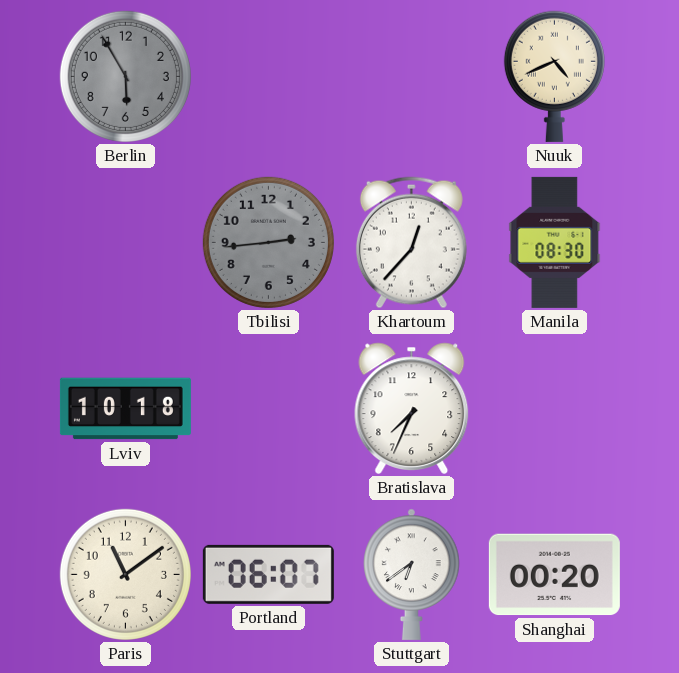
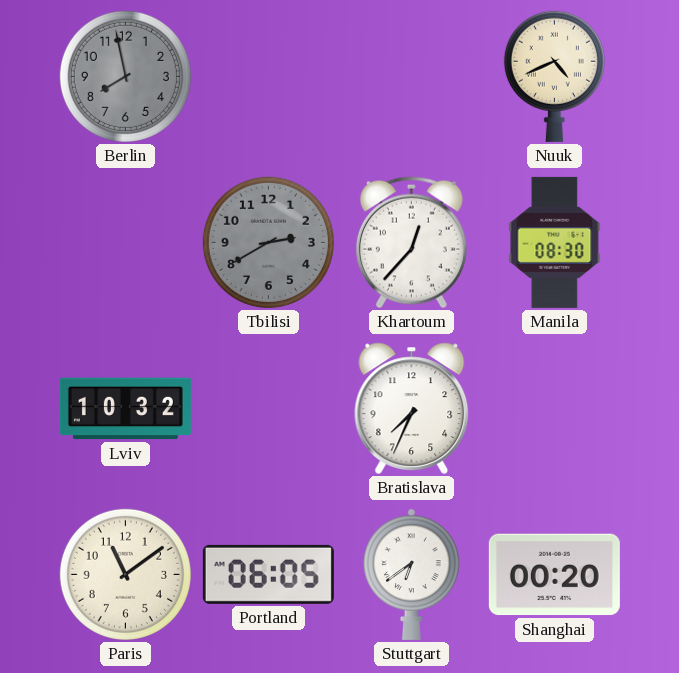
Berlin: 5:55 -> 7:58 (125, 76)
Tbilisi: 2:44 -> 2:40 (268, 242)
Lviv: 10:18 -> 10:32 (125, 409)
Portland: 06:07 -> 06:05 (268, 574)
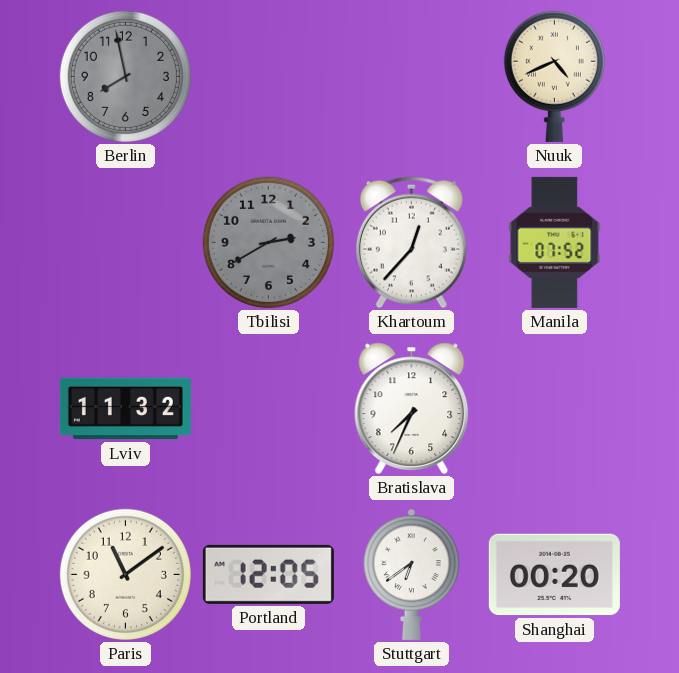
Manila: 08:30 -> 07:52 (555, 242)
Lviv: 10:32 -> 11:32 (125, 409)
Portland: 06:05 -> 12:05 (268, 574)
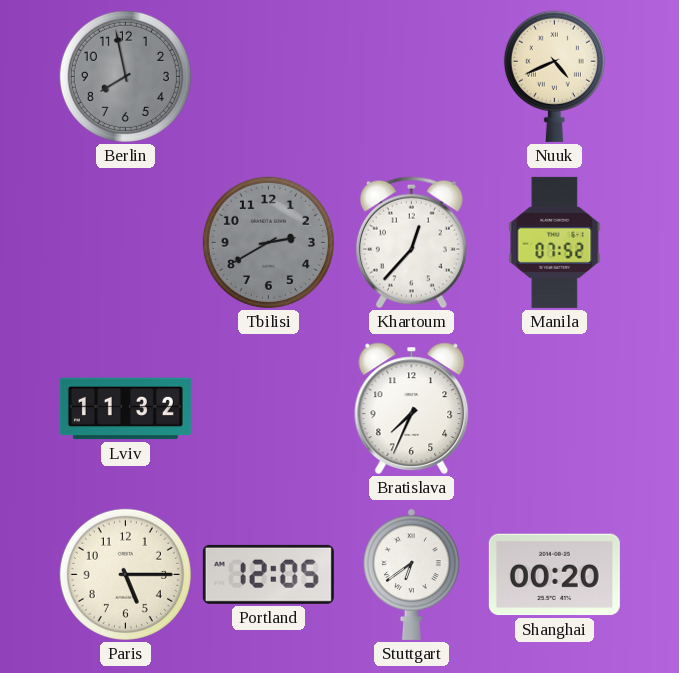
Paris: 11:09 -> 5:15 (125, 574)
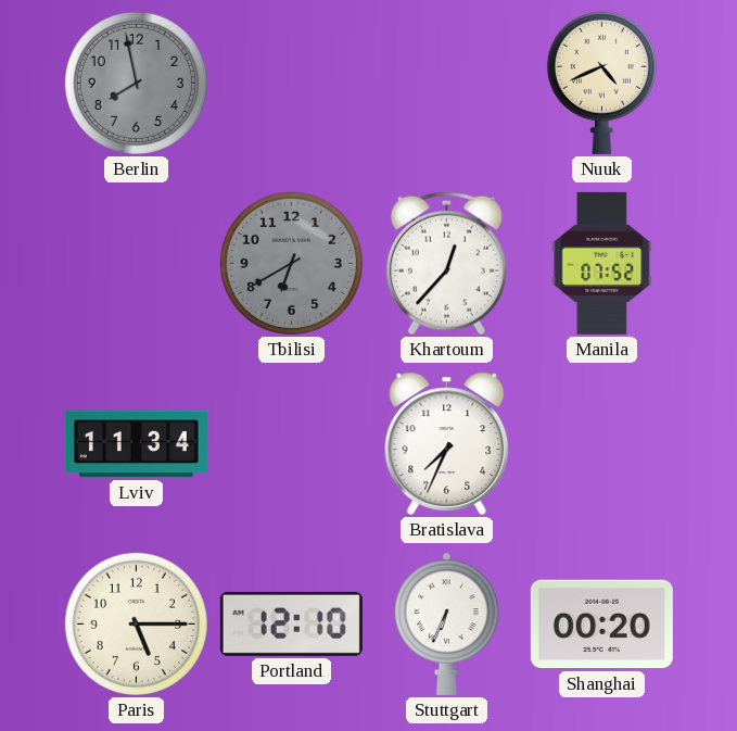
Tbilisi: 2:40 -> 6:40 (291, 263)
Lviv: 11:32 -> 11:34 (136, 444)
Portland: 12:05 -> 12:10 (291, 623)
Stuttgart: 6:39 -> 6:34 (447, 623)
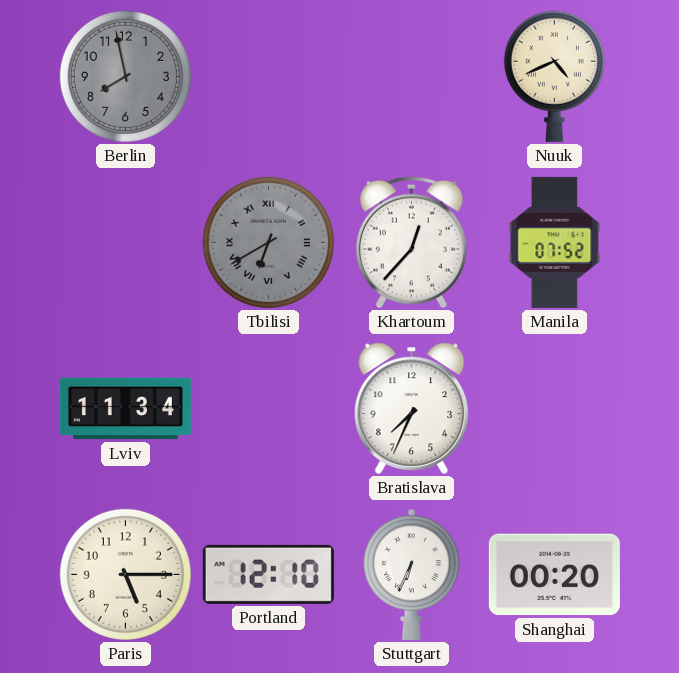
Tbilisi numerals: Arabic -> Roman (268, 242)
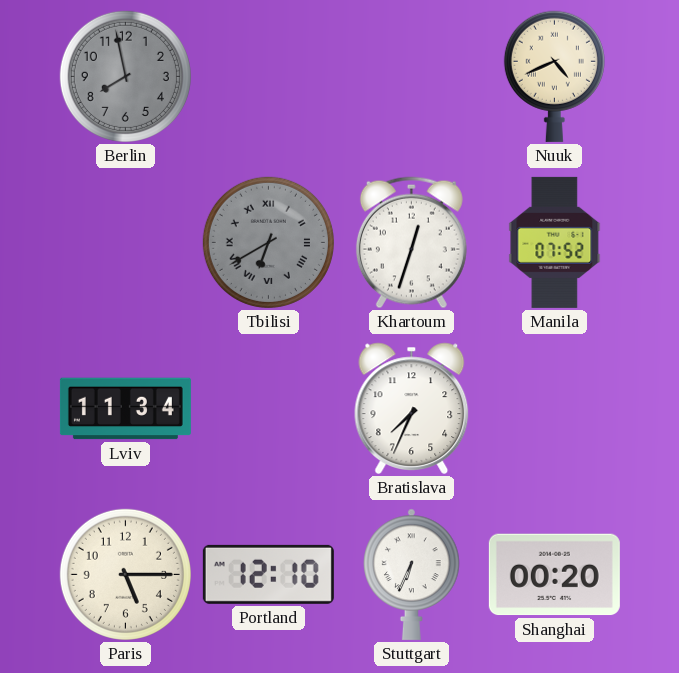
Khartoum: 12:37 -> 12:33 (411, 243)
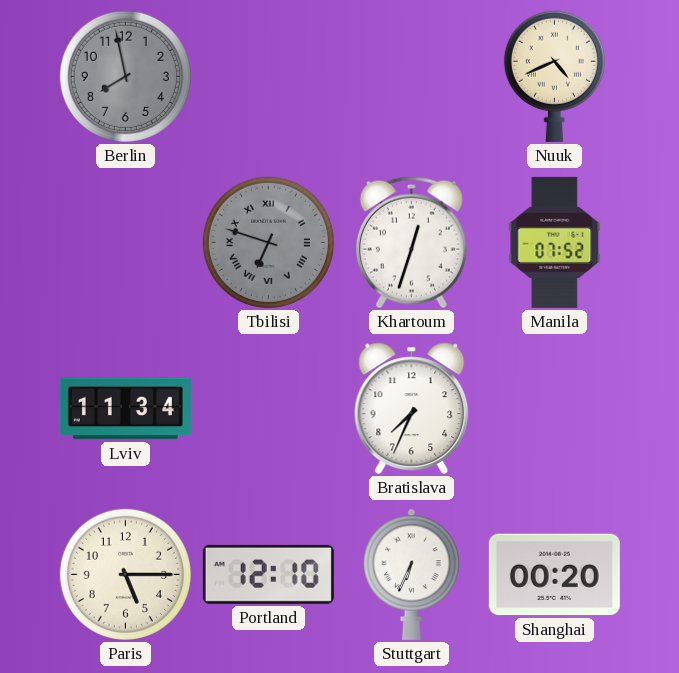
Tbilisi: 6:40 -> 6:48 (268, 242)
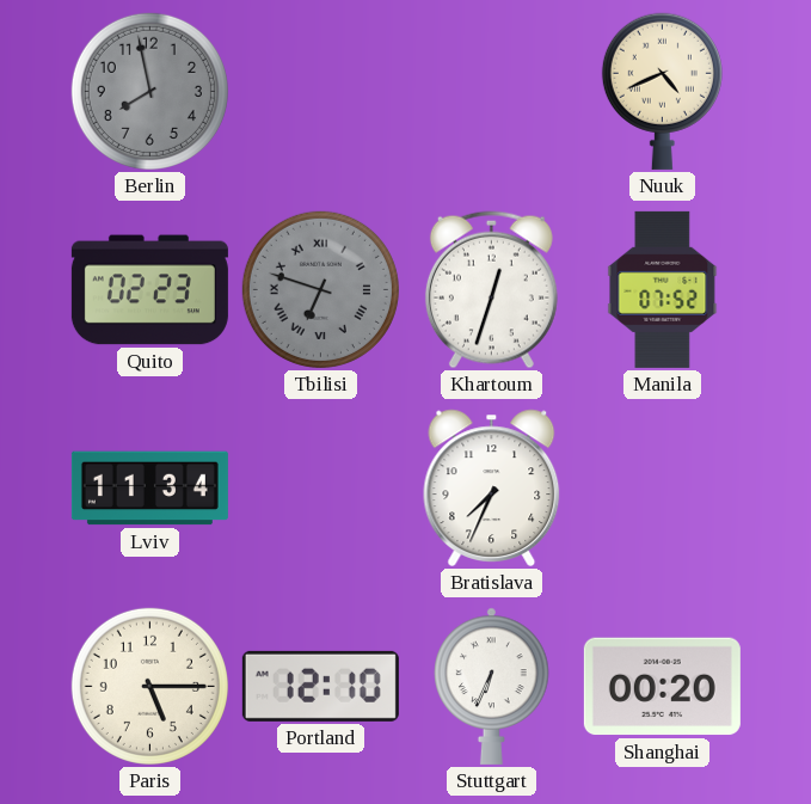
Quito: none -> 02:23 (149, 290)
